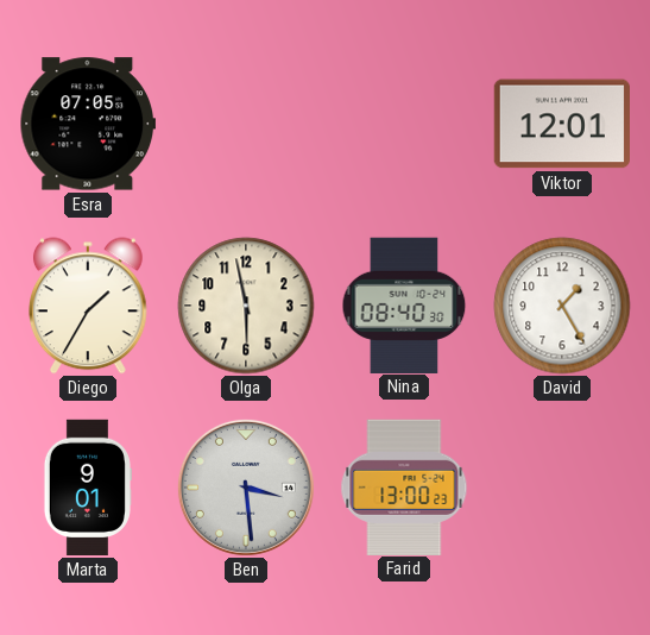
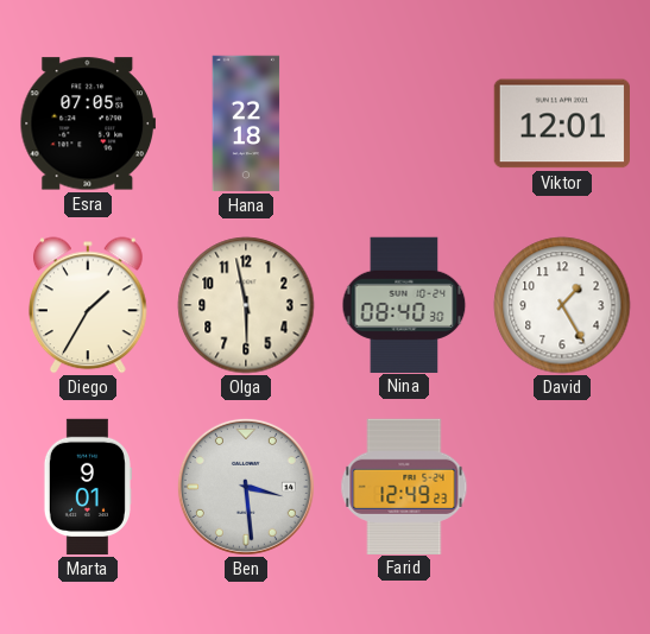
Hana: none -> 22:18 (246, 123)
Farid: 13:00 -> 12:49 (404, 486)
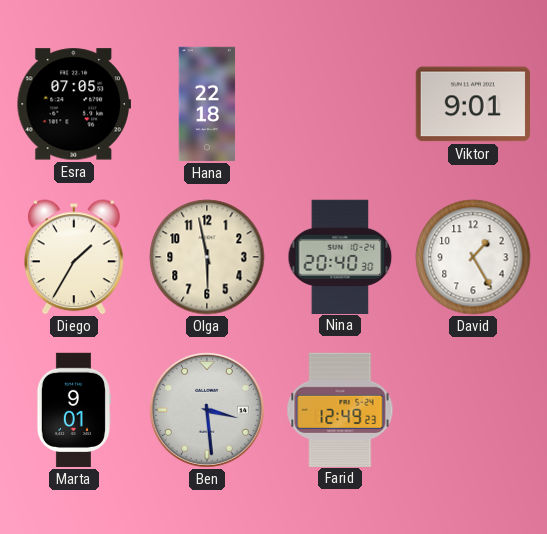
Viktor: 12:01 -> 9:01 (472, 104)
Nina: 08:40 -> 20:40 (340, 256)
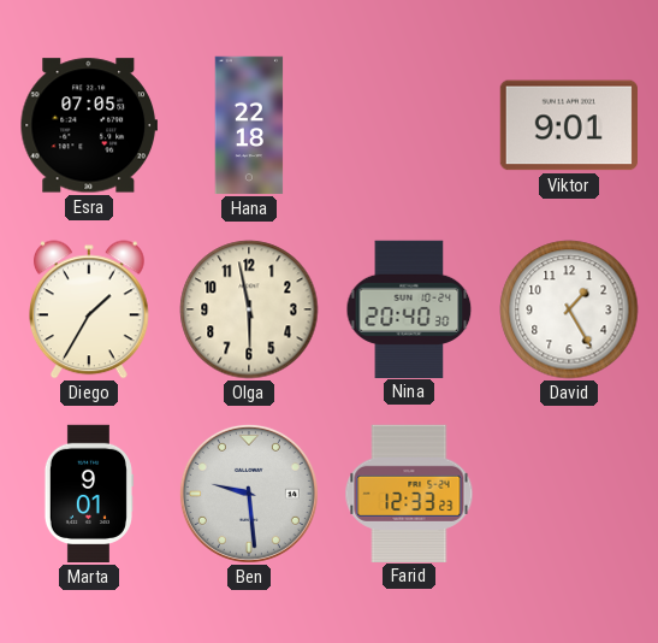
Ben: 3:29 -> 9:29 (249, 494)
Farid: 12:49 -> 12:33 (409, 492)
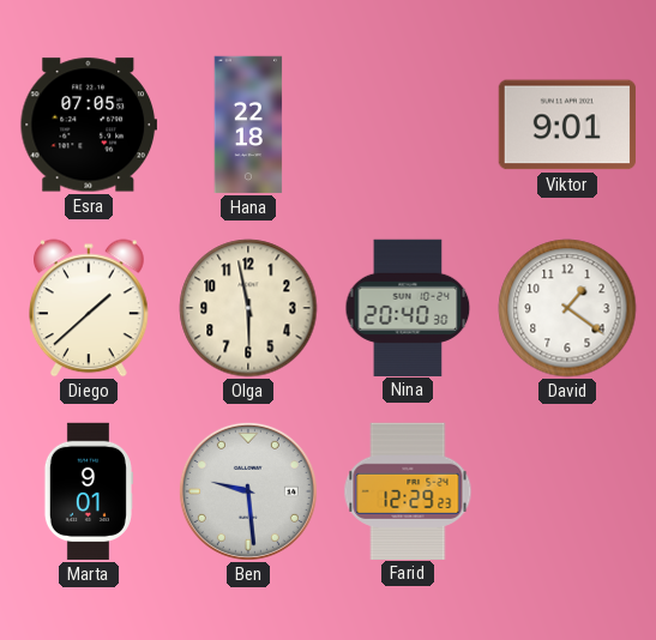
Diego: 1:35 -> 1:38 (90, 308)
David: 1:25 -> 1:21 (567, 308)
Farid: 12:33 -> 12:29 (408, 490)
